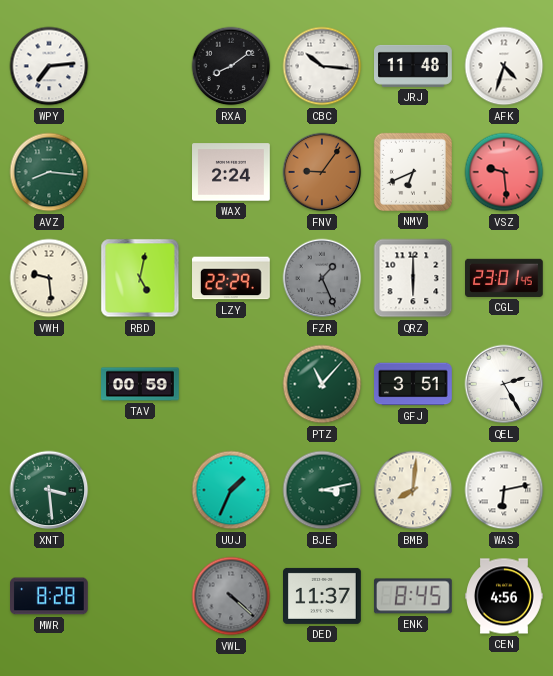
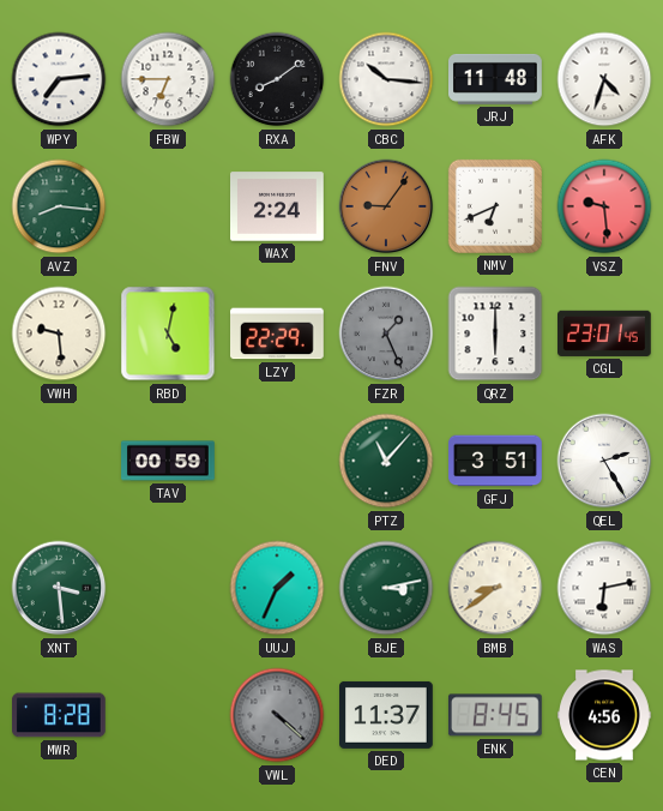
FBW: none -> 6:45 (168, 79)
BMB: 8:01 -> 8:39 (495, 588)
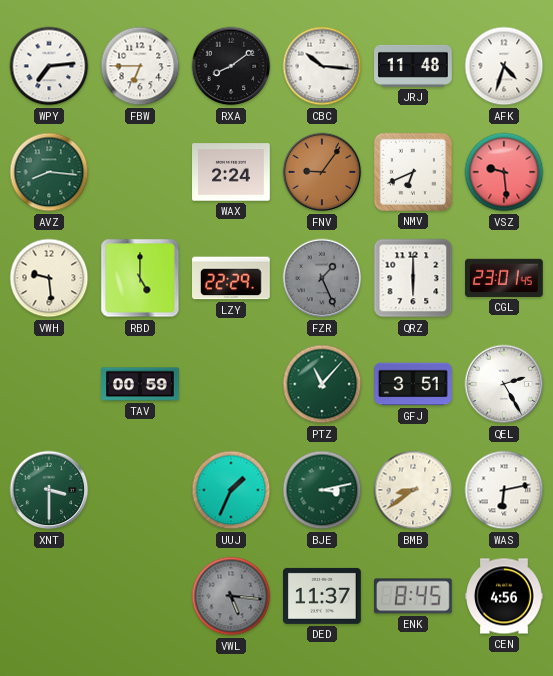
RBD: 5:02 -> 5:00 (140, 278)
XNT: 3:29 -> 3:30 (49, 490)
MWR: 8:28 -> none (60, 715)
VWL: 4:22 -> 5:16 (231, 596)
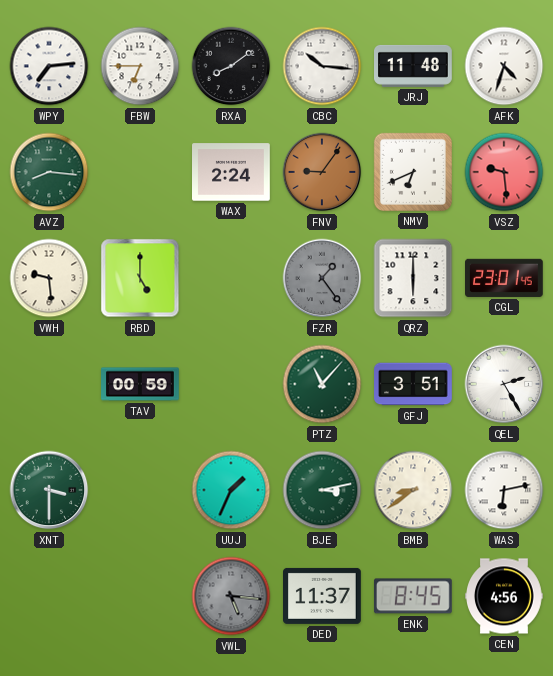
LZY: 22:29 -> none (232, 278)
FZR: 1:26 -> 1:24 (322, 278)
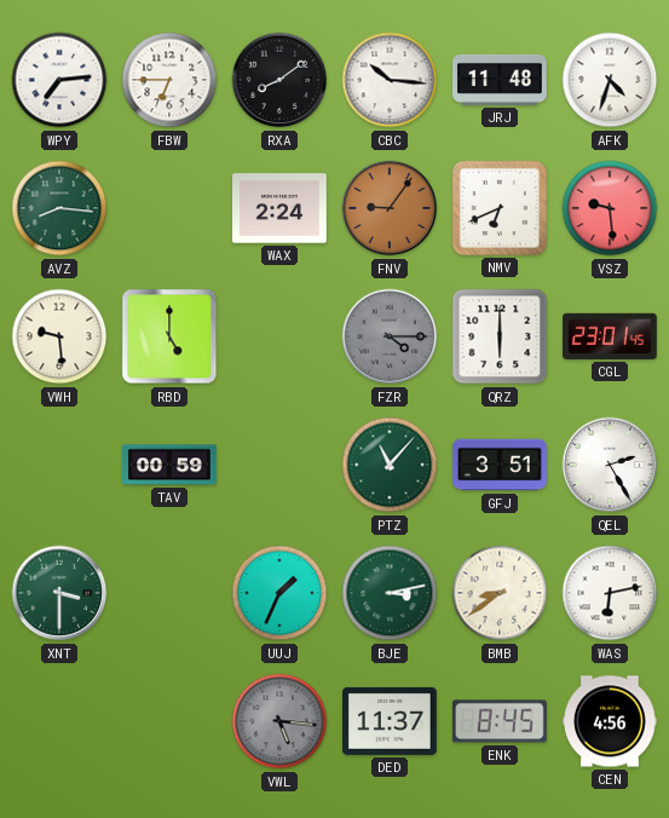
FZR: 1:24 -> 4:15 (390, 336)
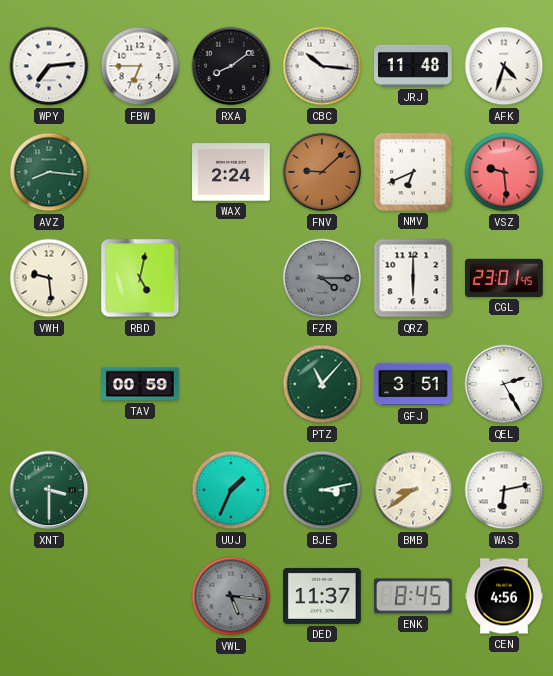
FNV: 9:06 -> 9:08 (322, 172)
RBD: 5:00 -> 5:02 (140, 278)
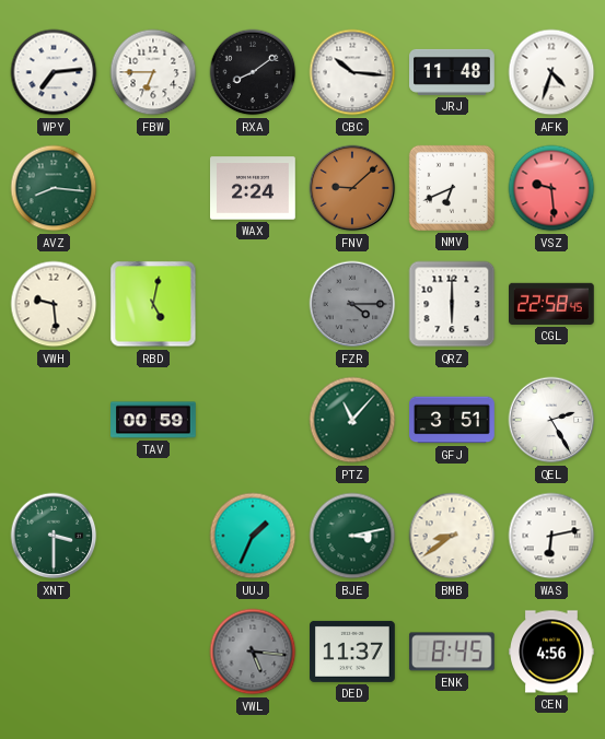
CGL: 23:01 -> 22:58 (552, 304)
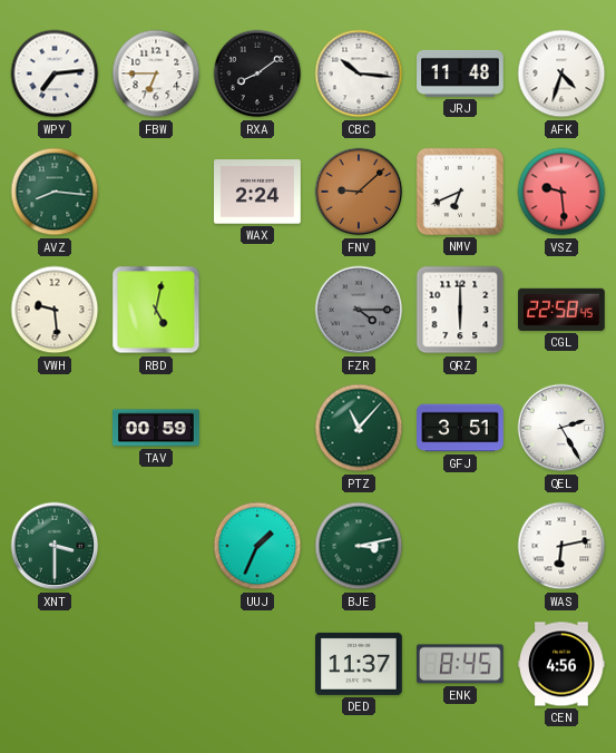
BMB: 8:39 -> none (452, 536)
VWL: 5:16 -> none (253, 652)
